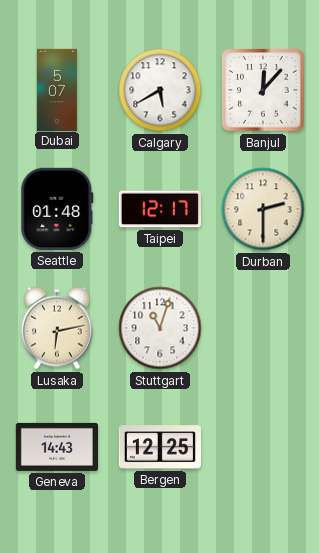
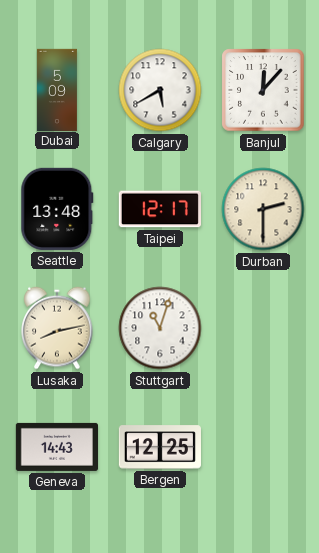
Dubai: 5:07 -> 5:09 (57, 89)
Seattle: 01:48 -> 13:48 (57, 209)
Lusaka: 6:13 -> 8:13 (57, 328)
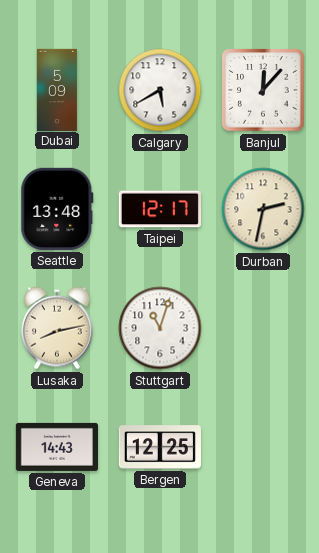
Durban: 2:30 -> 2:32 (263, 209)
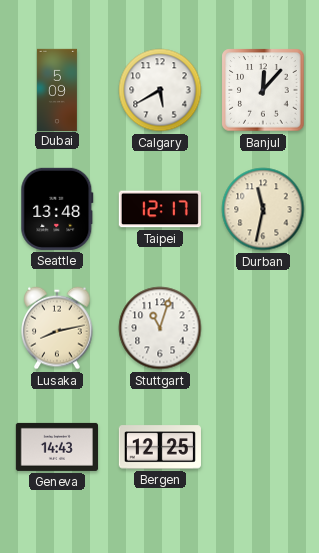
Durban: 2:32 -> 11:32 (263, 209)
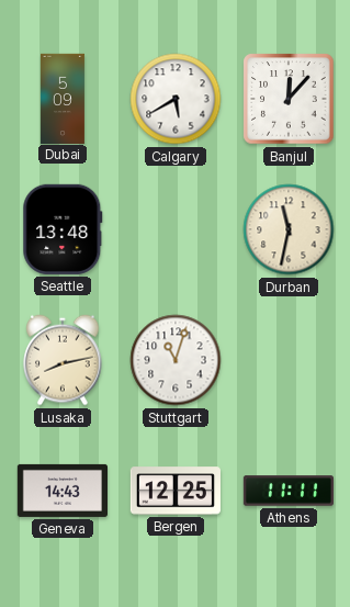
Taipei: 12:17 -> none (160, 209)
Athens: none -> 11:11 (287, 491)
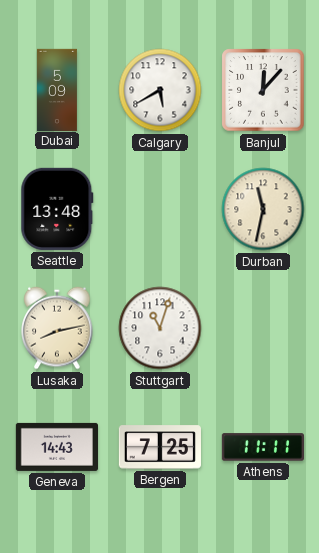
Bergen: 12:25 -> 7:25 (160, 447)
